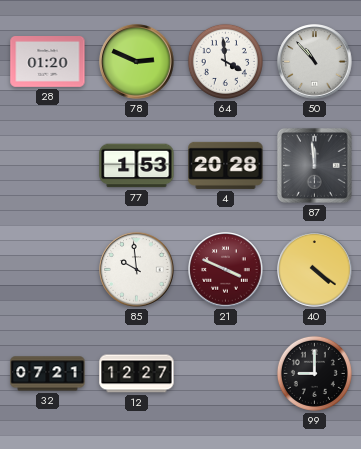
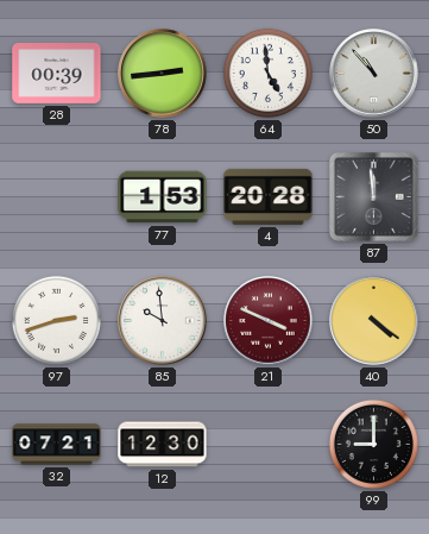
28: 01:20 -> 00:39 (57, 74)
78: 2:49 -> 2:44 (163, 74)
64: 3:59 -> 4:59 (267, 73)
97: none -> 2:42 (56, 320)
12: 12:27 -> 12:30 (163, 445)
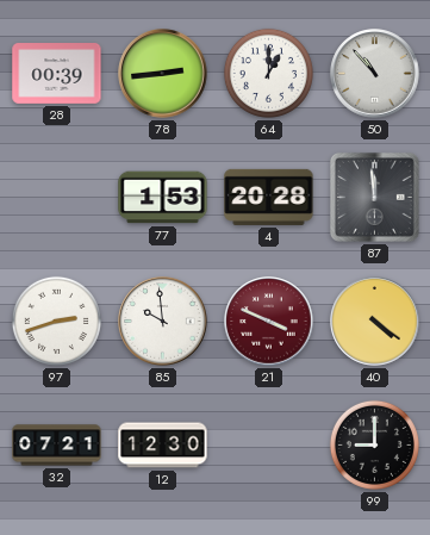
64: 4:59 -> 1:00 (268, 73)
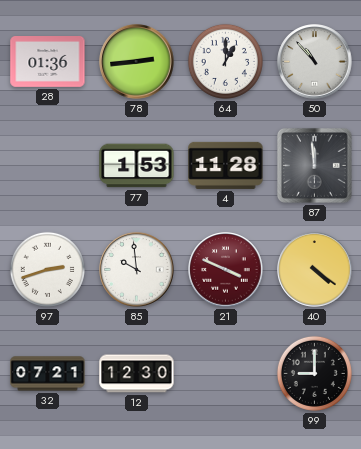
28: 00:39 -> 01:36 (48, 62)
4: 20:28 -> 11:28 (226, 165)
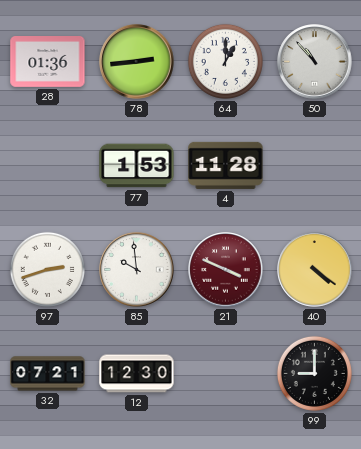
87: 11:59 -> none (314, 165)
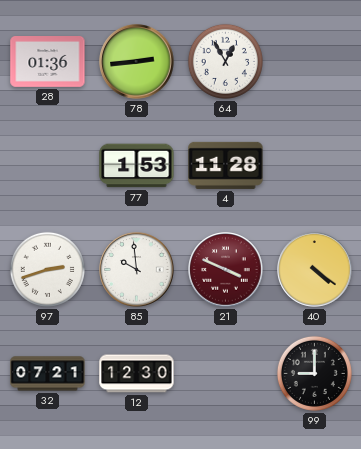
64: 1:00 -> 12:55 (225, 61)
50: 10:53 -> none (315, 62)
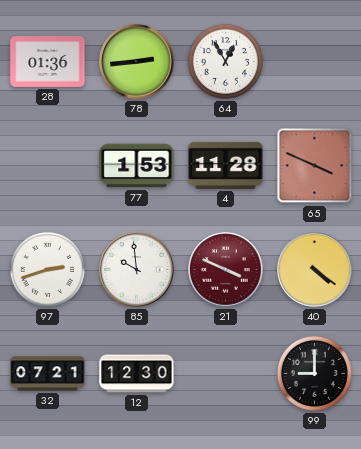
65: none -> 3:49 (315, 166)
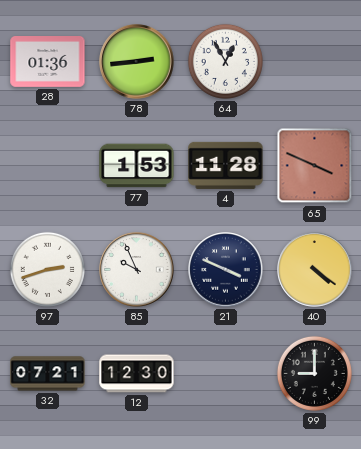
85: 9:59 -> 9:56 (137, 270)
21 dial: burgundy -> navy (226, 270)
